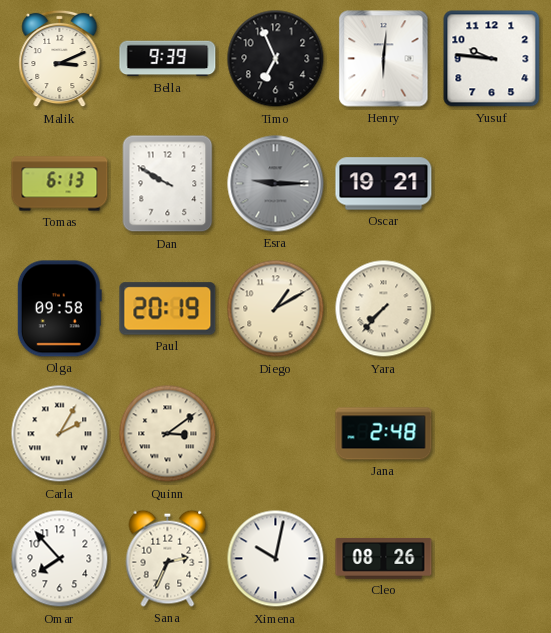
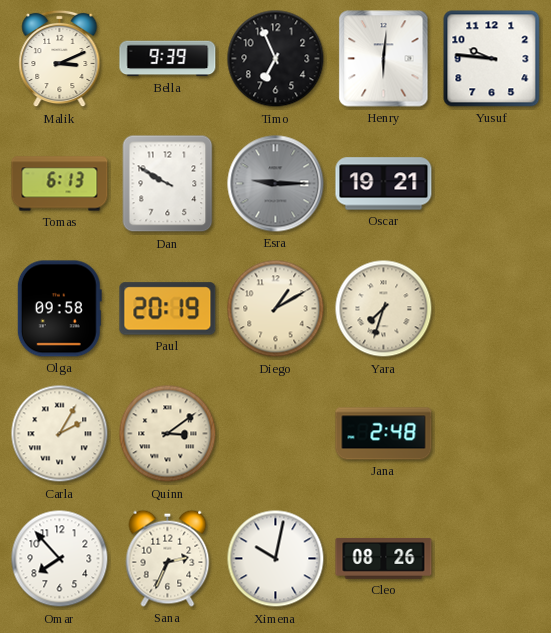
Yara: 7:37 -> 7:33 (384, 309)
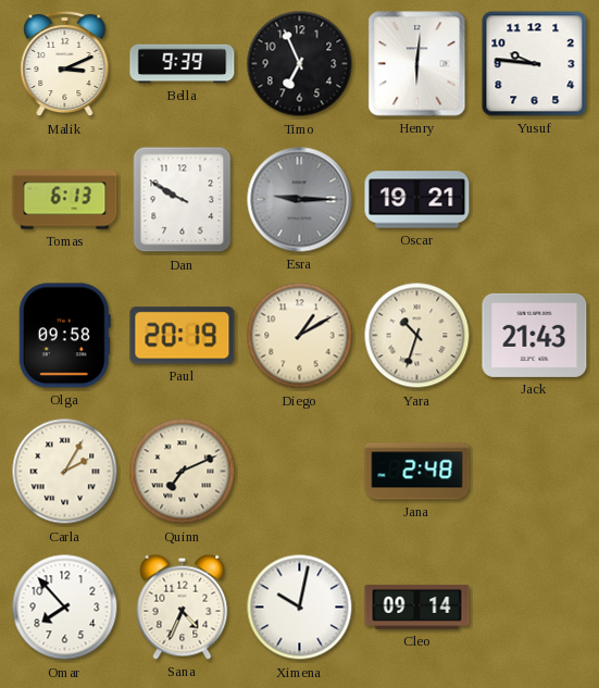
Yara: 7:33 -> 10:33 (417, 336)
Jack: none -> 21:43 (535, 335)
Quinn: 3:09 -> 7:11 (183, 472)
Sana: 2:34 -> 4:34 (183, 606)
Cleo: 08:26 -> 09:14 (417, 606)
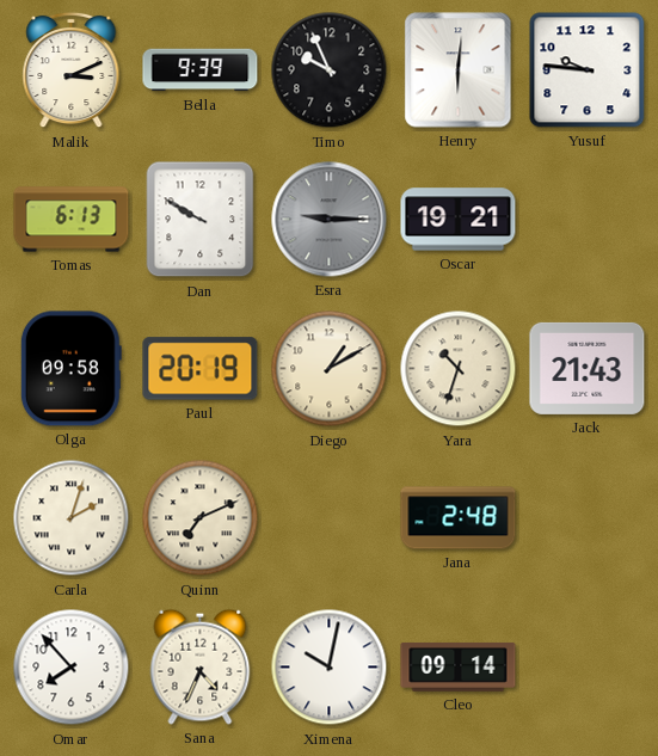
Timo: 6:56 -> 9:56 (330, 70)
Carla: 2:05 -> 2:03 (72, 518)
